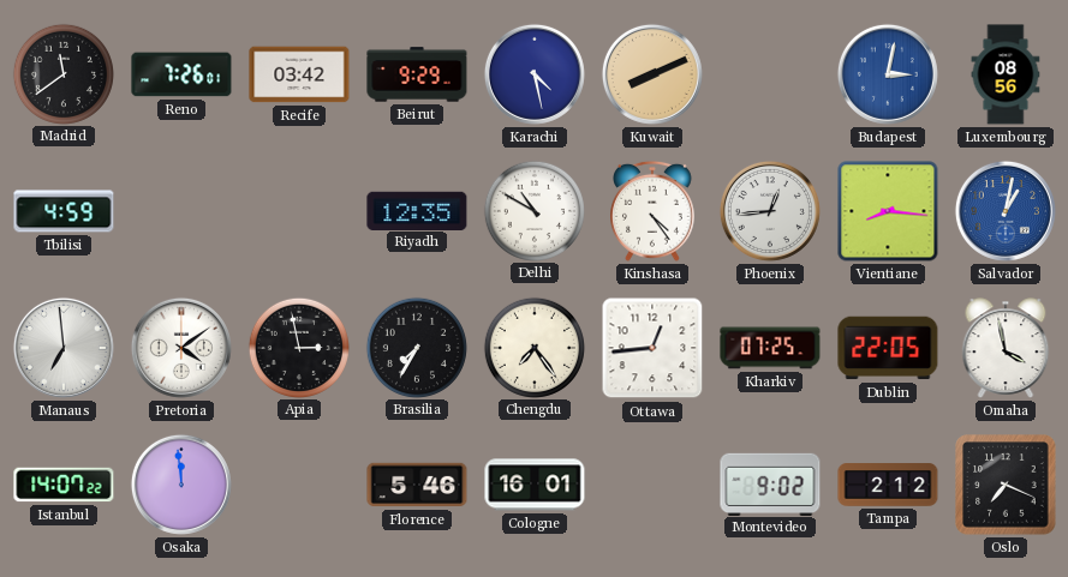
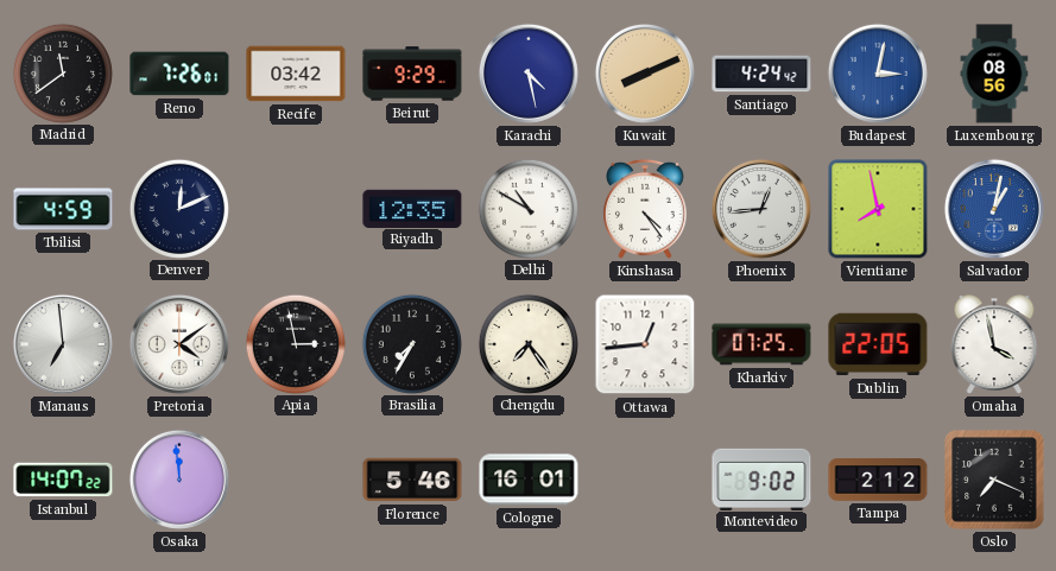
Santiago: none -> 4:24 (761, 74)
Denver: none -> 12:11 (178, 208)
Vientiane: 8:16 -> 7:58 (878, 209)
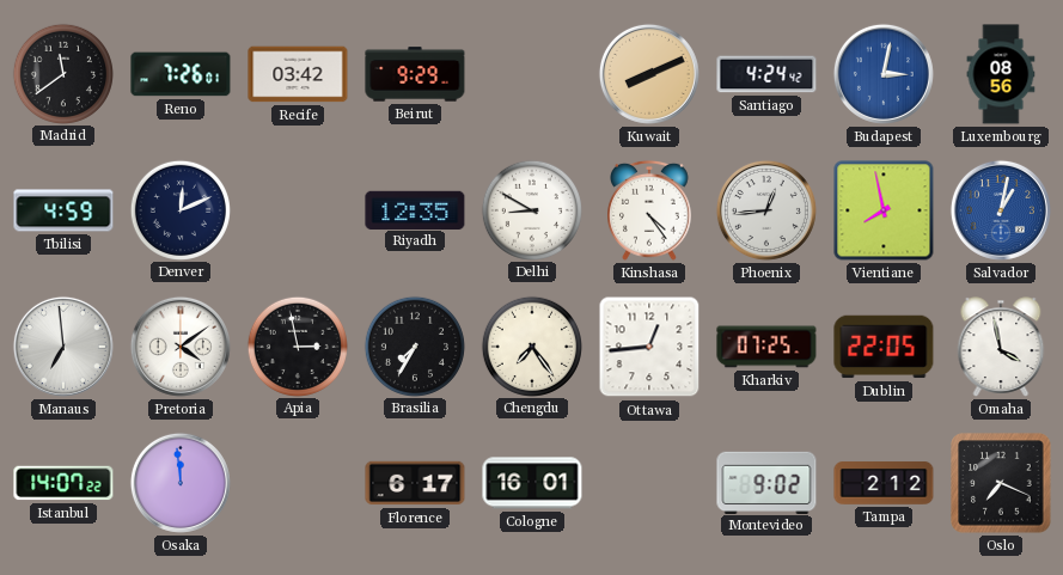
Karachi: 4:28 -> none (529, 74)
Delhi: 10:50 -> 8:50 (531, 209)
Florence: 5:46 -> 6:17 (415, 483)
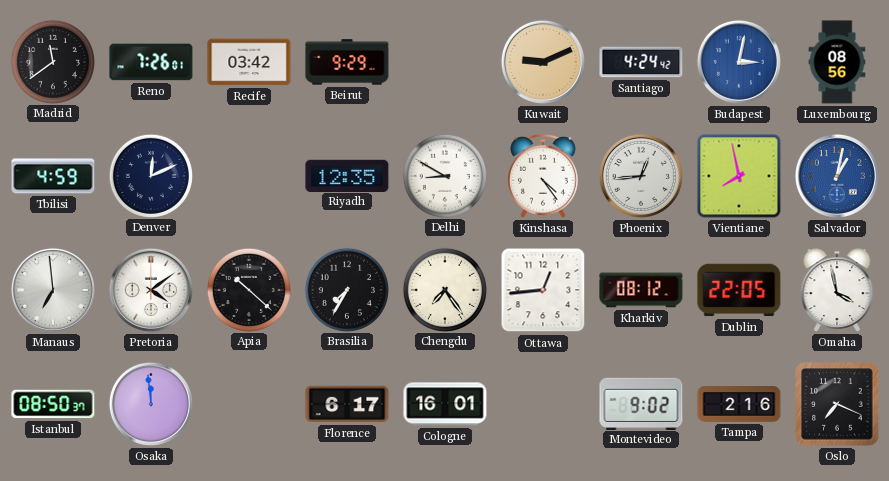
Kuwait: 8:11 -> 9:11 (543, 62)
Apia: 2:58 -> 10:22 (248, 289)
Kharkiv: 07:25 -> 08:12 (641, 290)
Istanbul: 14:07 -> 08:50 (53, 404)
Tampa: 2:12 -> 2:16 (739, 404)
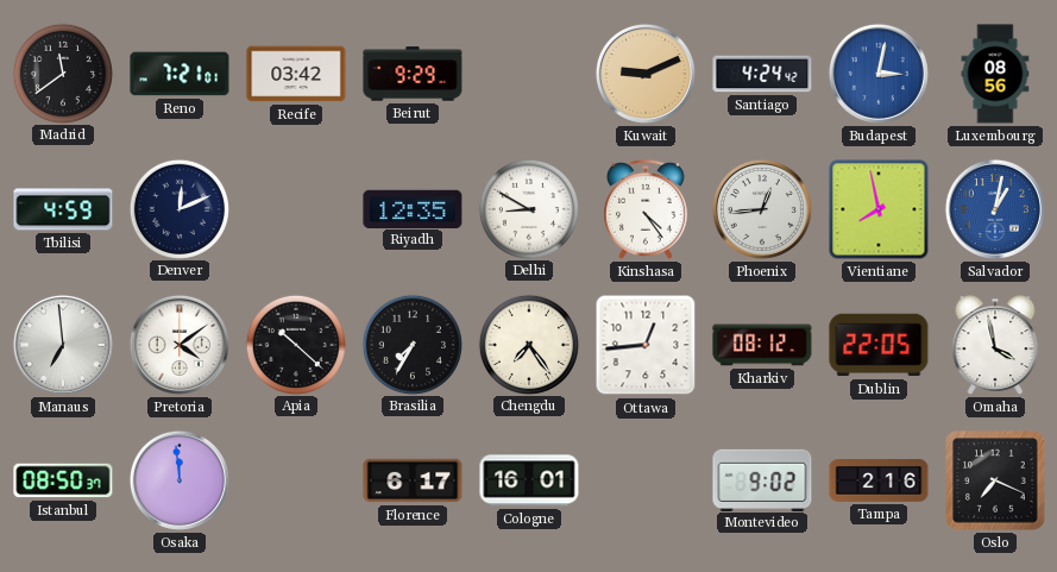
Reno: 7:26 -> 7:21 (180, 74)
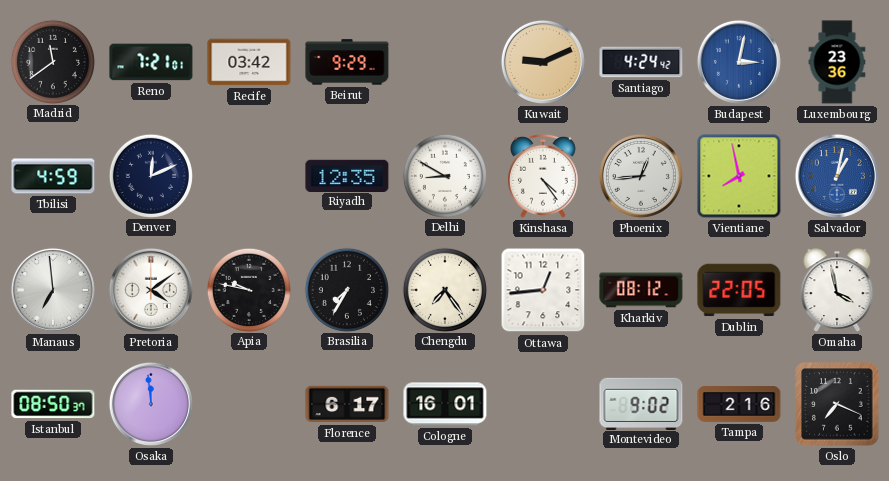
Luxembourg: 08:56 -> 23:36 (837, 62)
Apia: 10:22 -> 9:47 (248, 289)
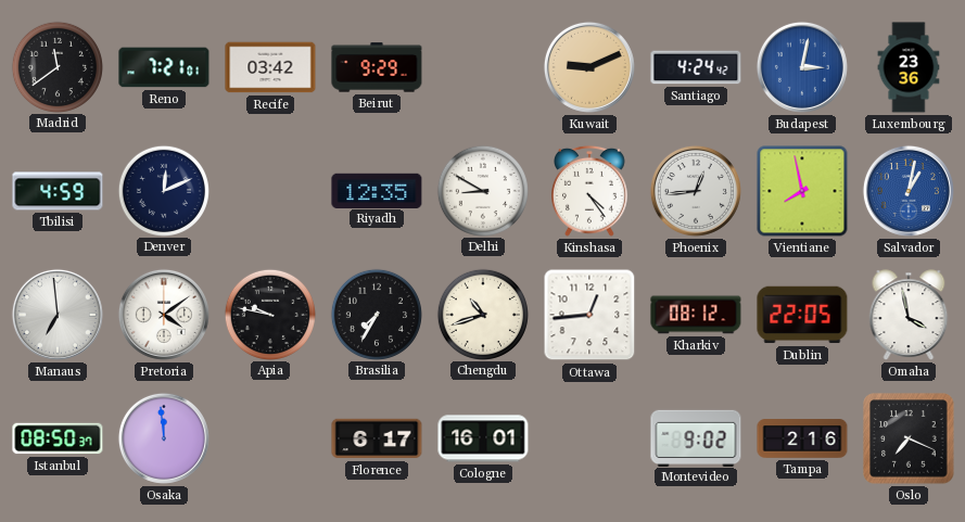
Chengdu: 7:24 -> 10:42 (482, 314)
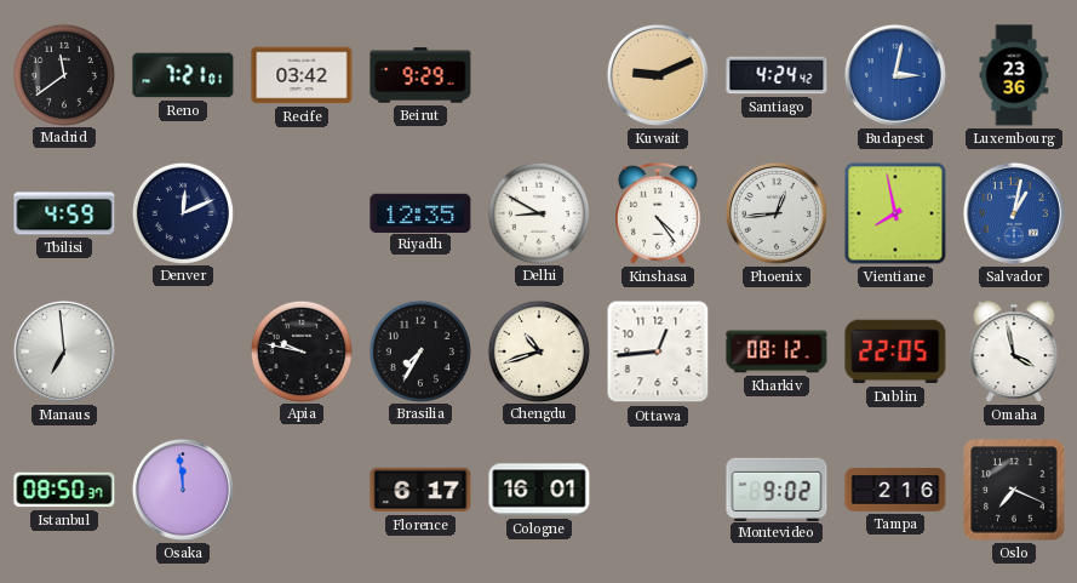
Pretoria: 4:09 -> none (164, 315)
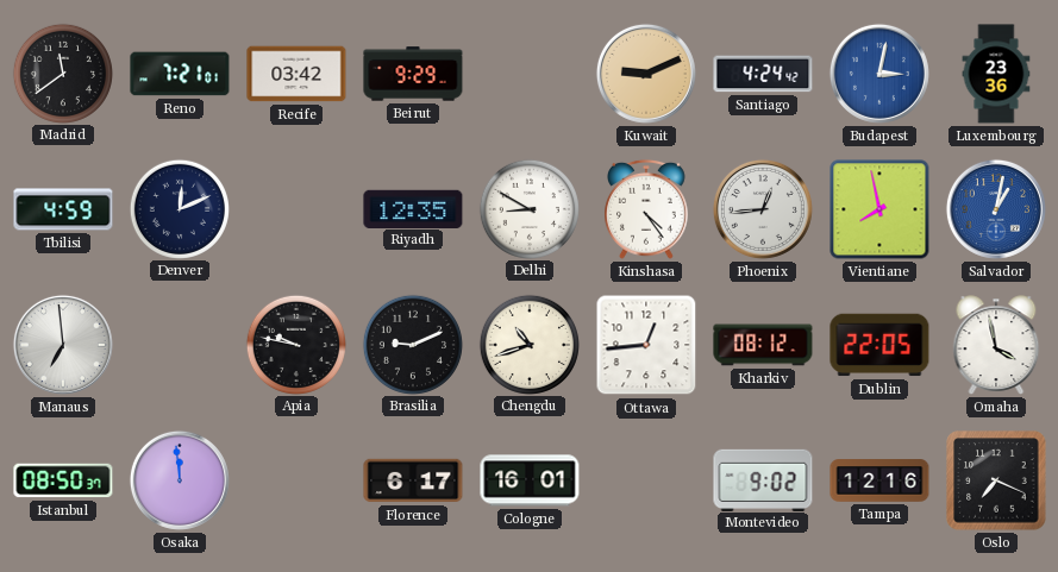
Brasilia: 7:35 -> 9:11 (412, 344)
Tampa: 2:16 -> 12:16 (879, 480)
